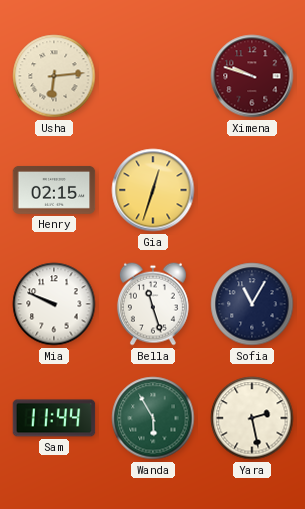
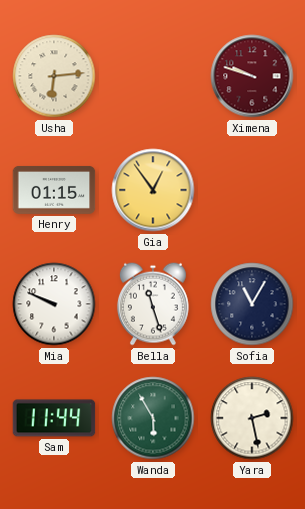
Henry: 02:15 -> 01:15 (54, 190)
Gia: 12:33 -> 12:54 (153, 190)
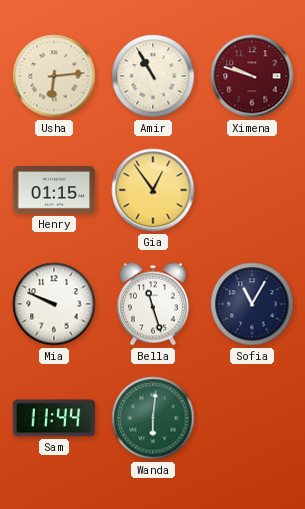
Amir: none -> 10:55 (153, 76)
Wanda: 5:55 -> 6:01 (153, 418)
Yara: 2:28 -> none (252, 418)
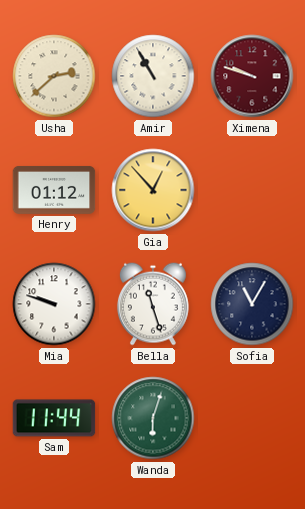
Usha: 6:14 -> 2:38 (54, 76)
Henry: 01:15 -> 01:12 (54, 190)
Gia: 12:54 -> 12:53 (153, 190)
Mia: 9:49 -> 9:48 (54, 304)
Wanda: 6:01 -> 6:03 (153, 418)
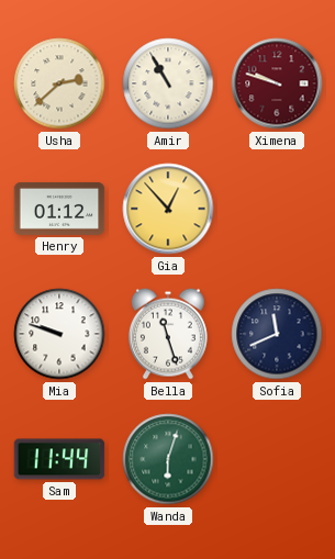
Sofia: 11:05 -> 11:41 (277, 334)
